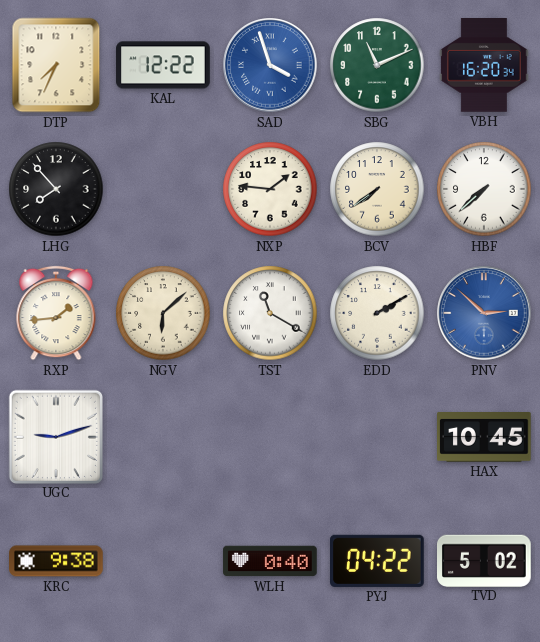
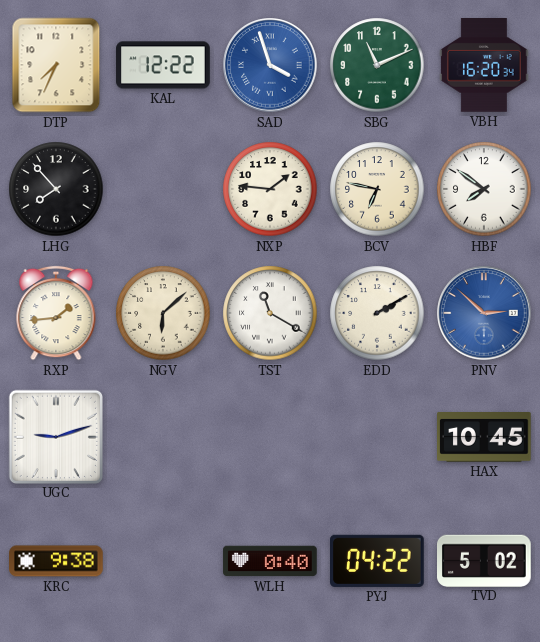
BCV: 7:39 -> 6:47 (377, 189)
HBF: 7:38 -> 7:51 (484, 189)
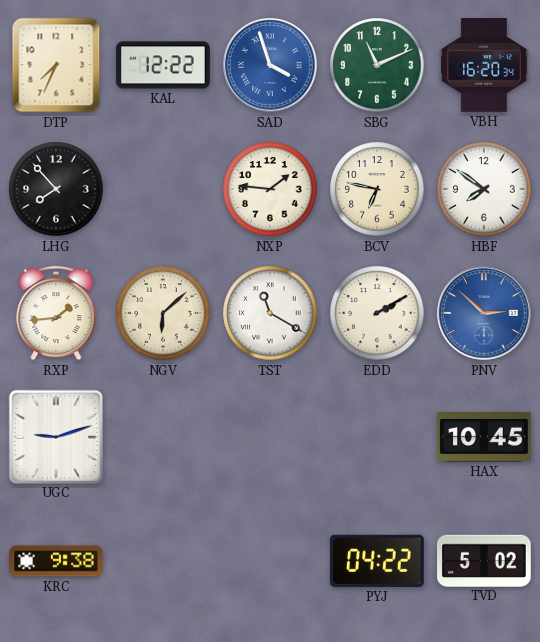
WLH: 0:40 -> none (270, 561)
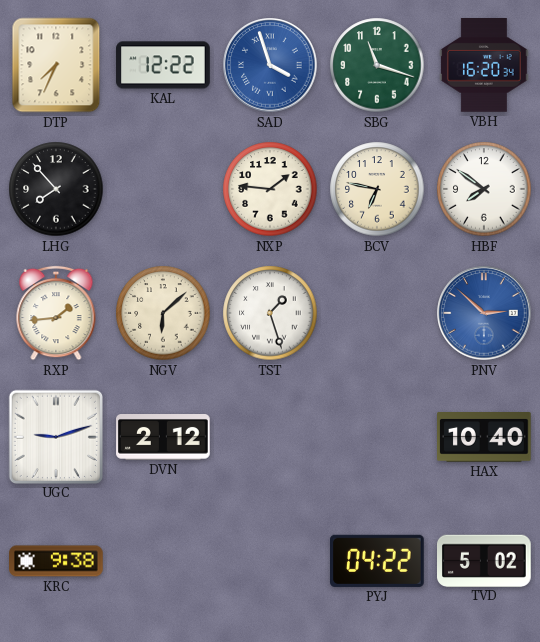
SBG: 11:11 -> 11:18 (377, 65)
TST: 11:20 -> 1:27 (270, 313)
EDD: 2:10 -> none (377, 313)
DVN: none -> 2:12 (163, 438)
HAX: 10:45 -> 10:40 (484, 438)
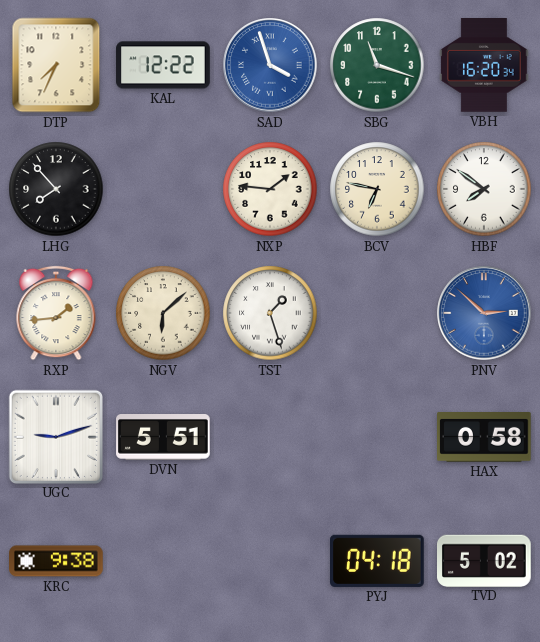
DVN: 2:12 -> 5:51 (163, 438)
HAX: 10:40 -> 0:58 (484, 438)
PYJ: 04:22 -> 04:18 (378, 561)
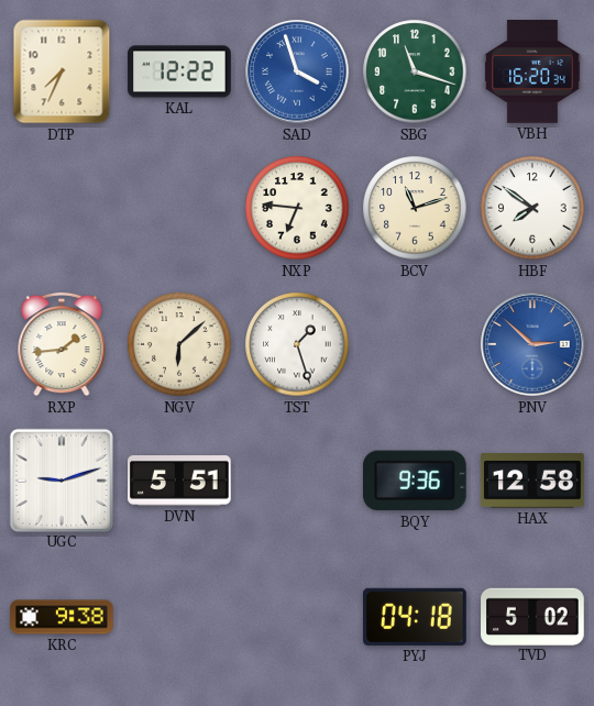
LHG: 7:53 -> none (56, 189)
NXP: 1:46 -> 6:46 (297, 208)
BCV: 6:47 -> 11:12 (415, 208)
BQY: none -> 9:36 (415, 481)
HAX: 0:58 -> 12:58 (532, 482)
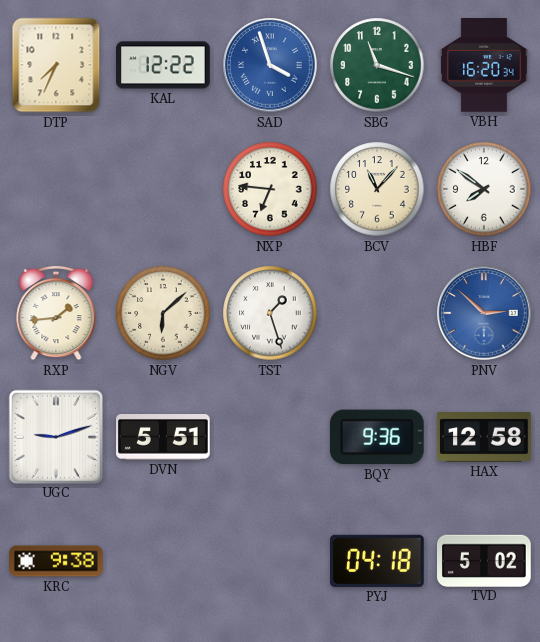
BCV: 11:12 -> 11:07 (377, 189)
